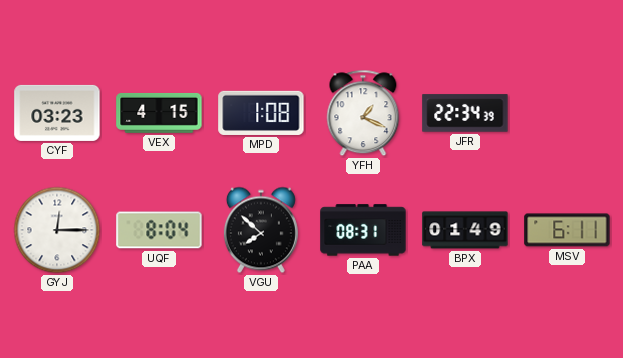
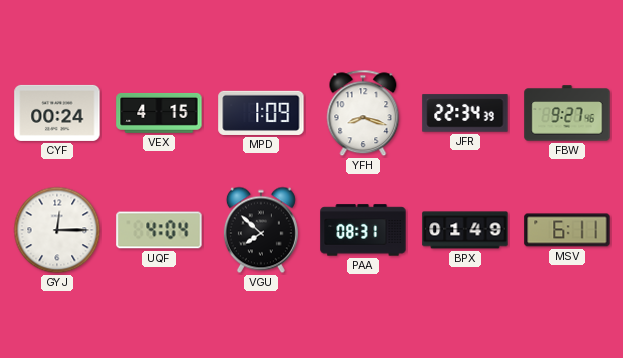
CYF: 03:23 -> 00:24 (57, 113)
MPD: 1:08 -> 1:09 (261, 113)
YFH: 1:19 -> 8:18 (363, 113)
FBW: none -> 9:27 (567, 113)
UQF: 8:04 -> 4:04 (159, 230)
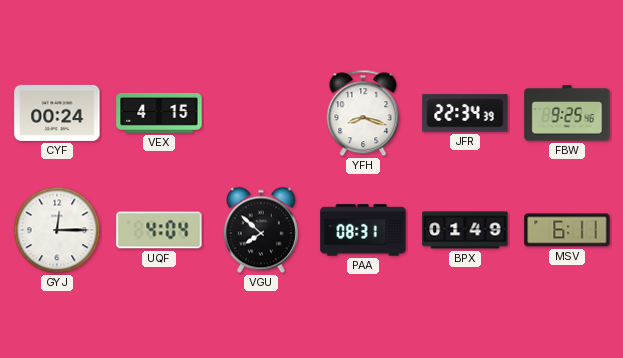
MPD: 1:09 -> none (261, 113)
FBW: 9:27 -> 9:25 (567, 113)
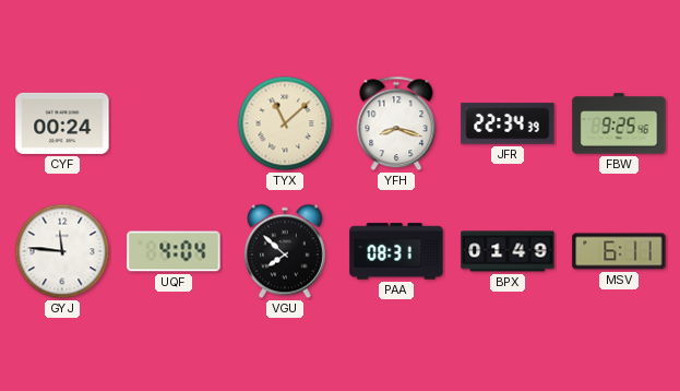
VEX: 4:15 -> none (159, 113)
TYX: none -> 11:08 (285, 123)
GYJ: 12:15 -> 11:46 (62, 251)
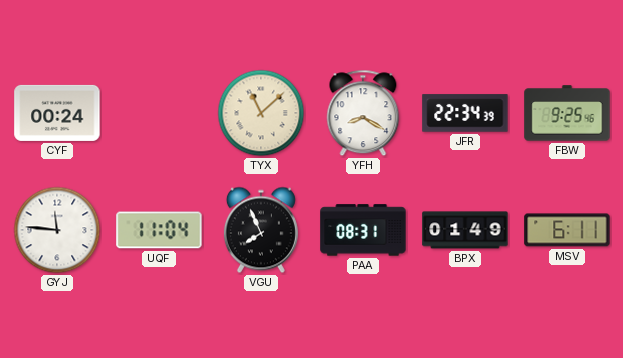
YFH: 8:18 -> 8:20 (363, 113)
UQF: 4:04 -> 11:04 (159, 230)
VGU: 7:52 -> 7:56 (261, 230)
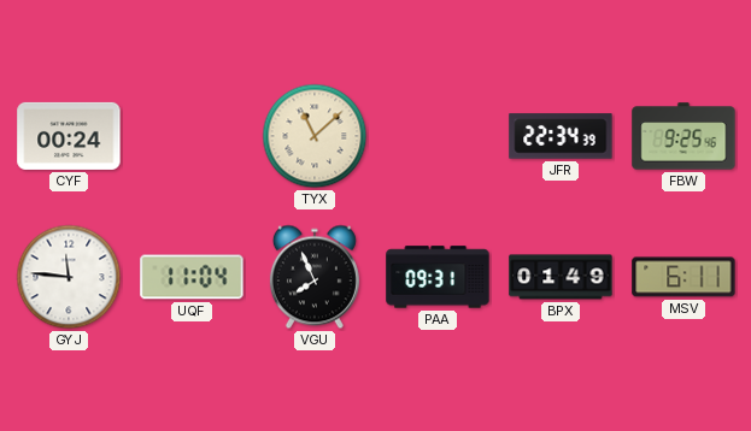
YFH: 8:20 -> none (363, 113)
PAA: 08:31 -> 09:31 (438, 277)
